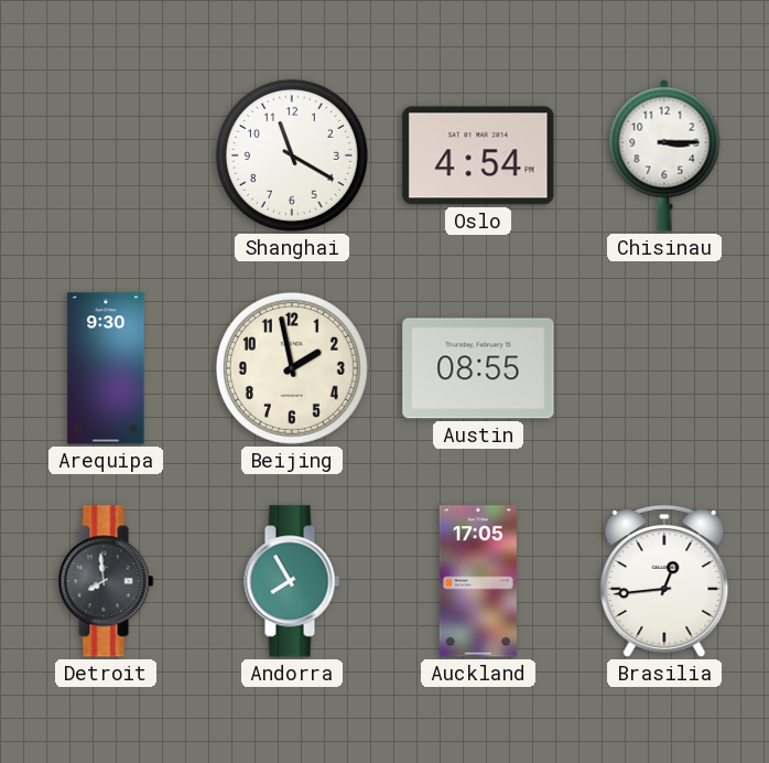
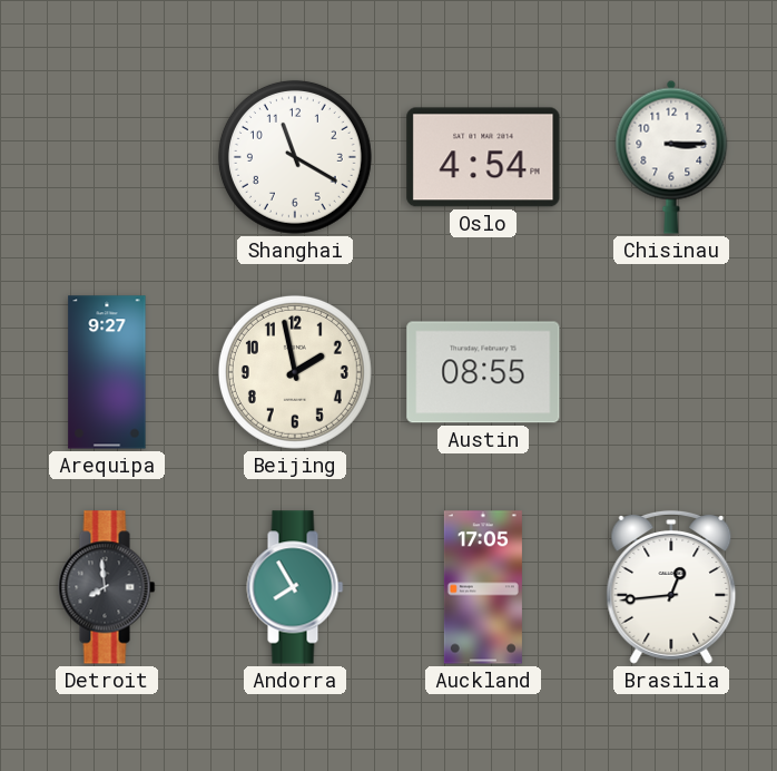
Arequipa: 9:30 -> 9:27 (107, 372)
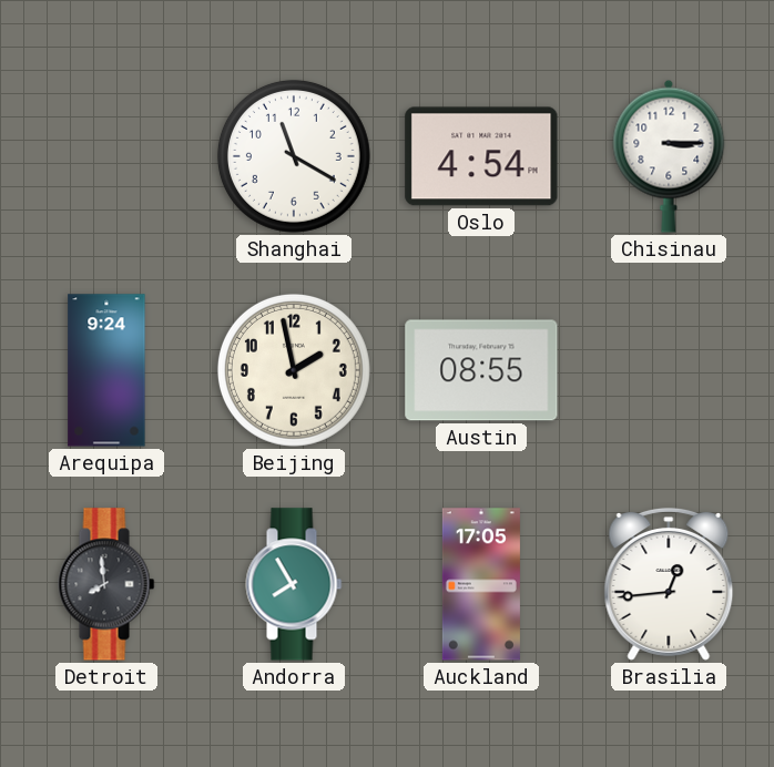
Arequipa: 9:27 -> 9:24 (106, 370)
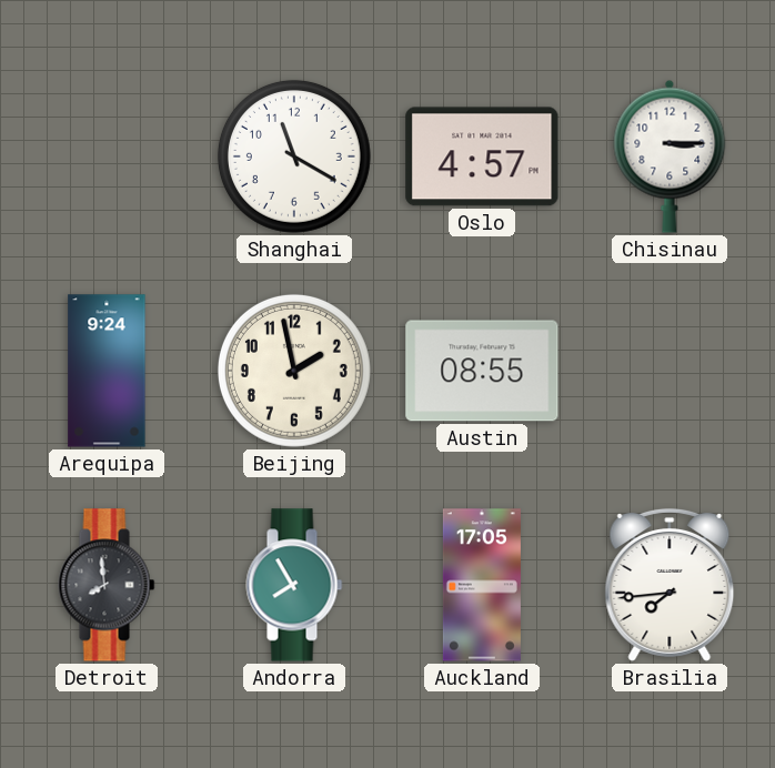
Oslo: 4:54 -> 4:57 (482, 156)
Brasilia: 12:44 -> 7:44 (670, 585)
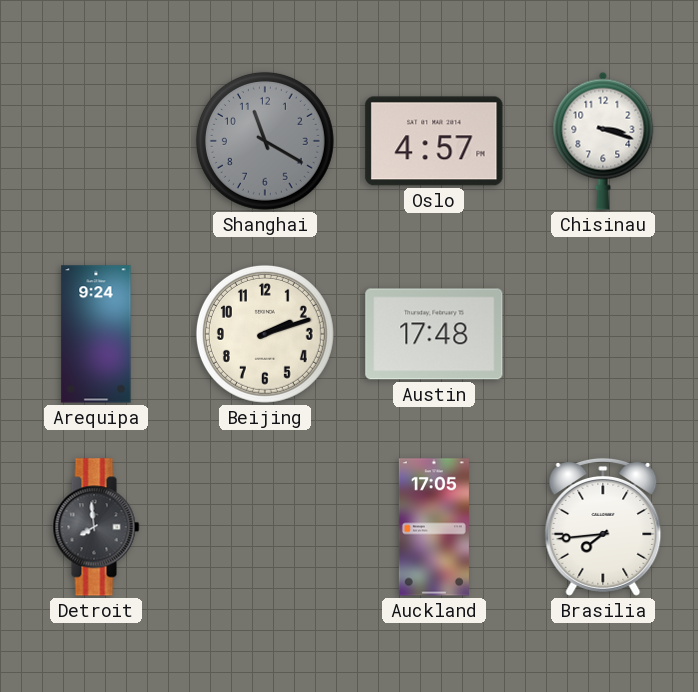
Shanghai dial: white -> grey (265, 141)
Chisinau: 3:15 -> 3:18 (603, 141)
Beijing: 1:58 -> 2:12 (265, 334)
Austin: 08:55 -> 17:48 (434, 334)
Andorra: 7:55 -> none (294, 585)
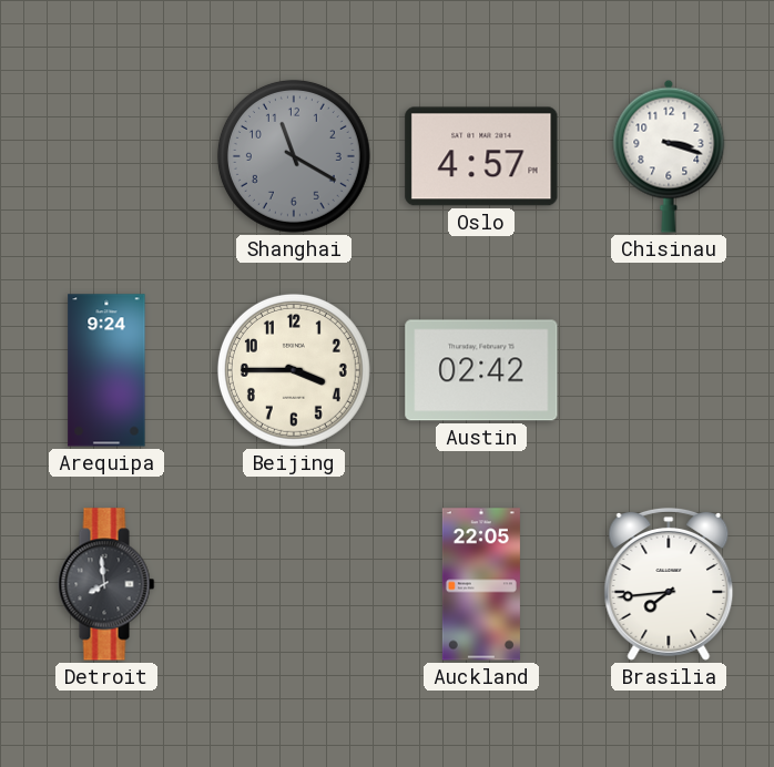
Beijing: 2:12 -> 3:45 (294, 370)
Austin: 17:48 -> 02:42 (481, 370)
Auckland: 17:05 -> 22:05 (481, 584)
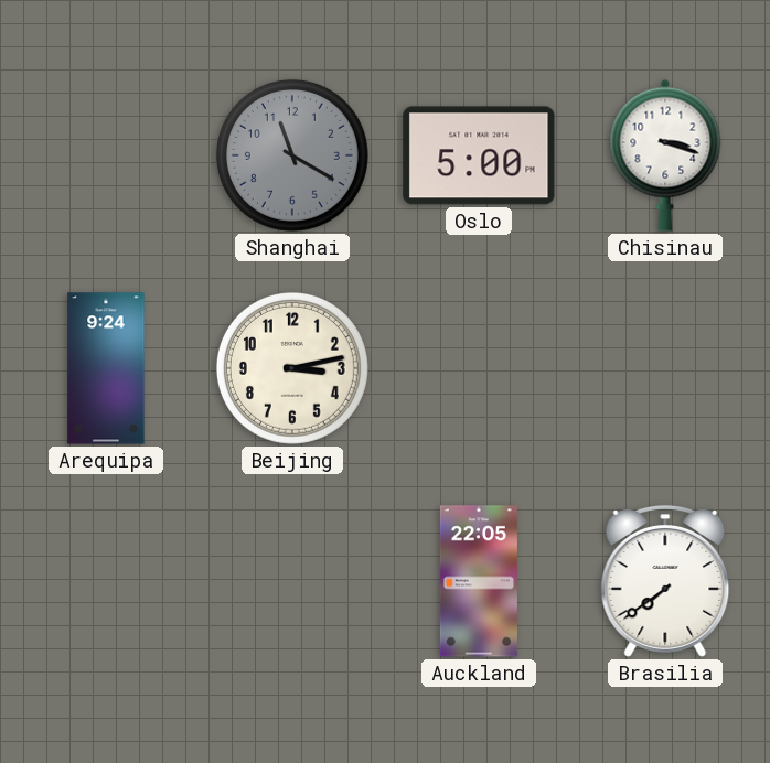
Oslo: 4:57 -> 5:00 (479, 155)
Beijing: 3:45 -> 3:13 (292, 368)
Austin: 02:42 -> none (481, 370)
Detroit: 7:59 -> none (106, 584)
Brasilia: 7:44 -> 7:39 (665, 581)
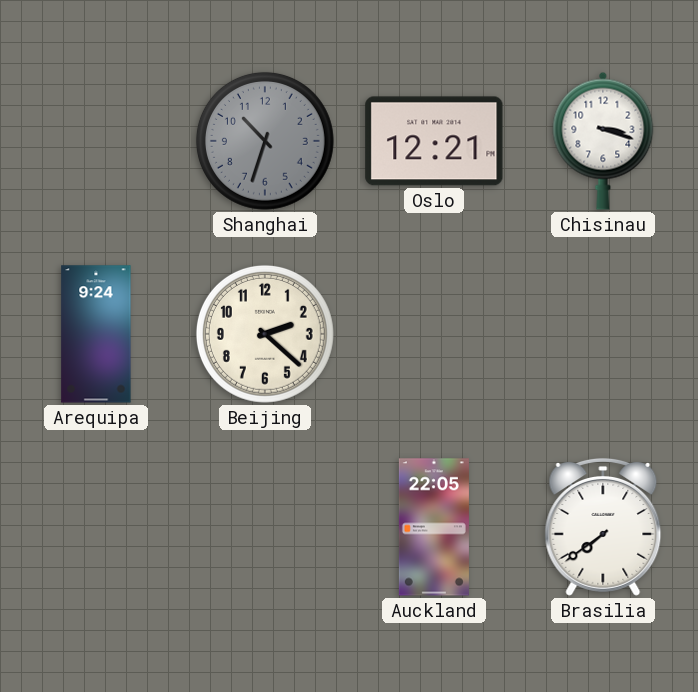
Shanghai: 11:20 -> 10:33 (265, 141)
Oslo: 5:00 -> 12:21 (434, 141)
Beijing: 3:13 -> 2:22 (265, 334)
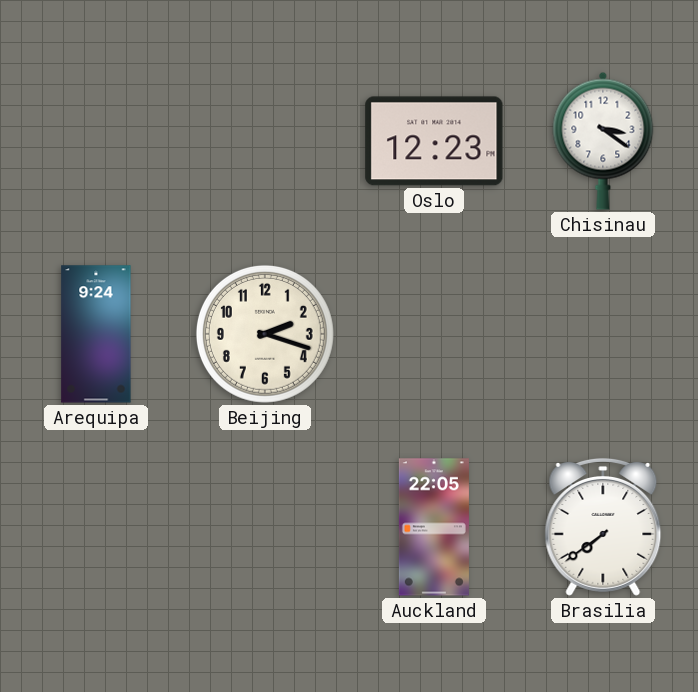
Shanghai: 10:33 -> none (265, 141)
Oslo: 12:21 -> 12:23 (434, 141)
Chisinau: 3:18 -> 3:21 (603, 141)
Beijing: 2:22 -> 2:18 (265, 334)
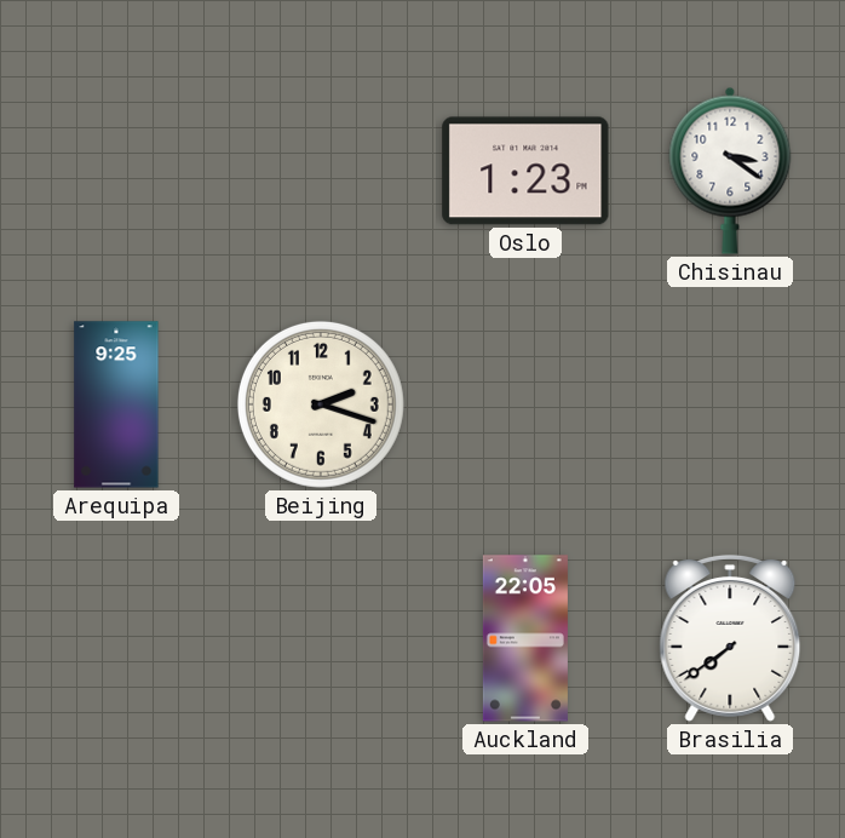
Oslo: 12:23 -> 1:23 (525, 171)
Arequipa: 9:24 -> 9:25 (116, 404)
